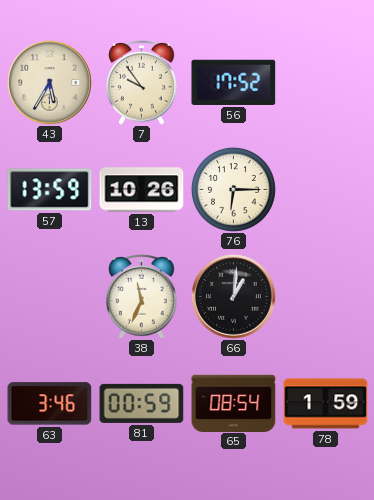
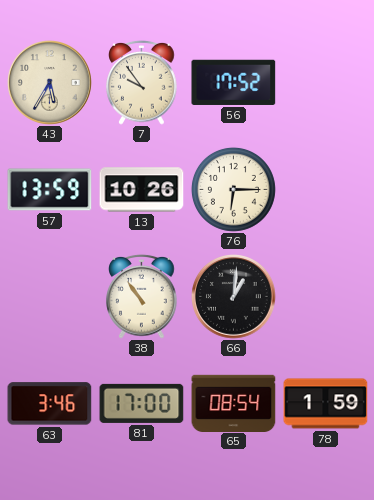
38: 11:34 -> 10:54 (142, 296)
81: 00:59 -> 17:00 (142, 403)
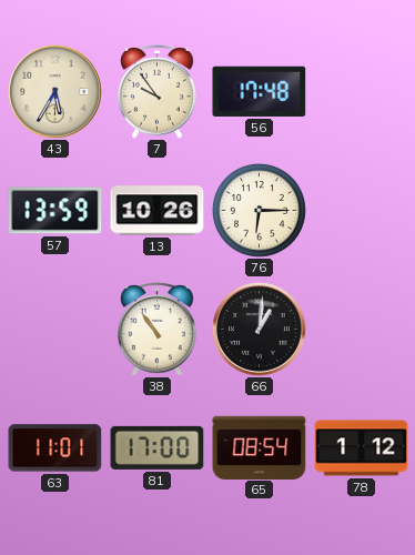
56: 17:52 -> 17:48 (260, 91)
63: 3:46 -> 11:01 (55, 448)
78: 1:59 -> 1:12 (362, 448)
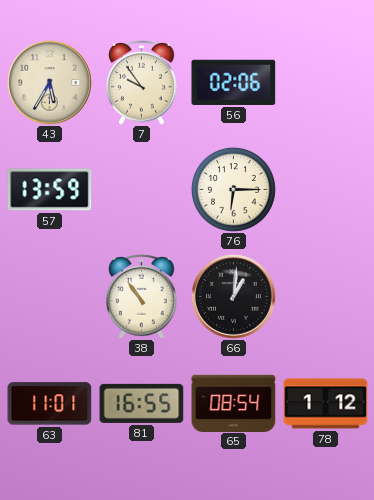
56: 17:48 -> 02:06 (234, 82)
13: 10:26 -> none (158, 211)
81: 17:00 -> 16:55 (142, 403)
